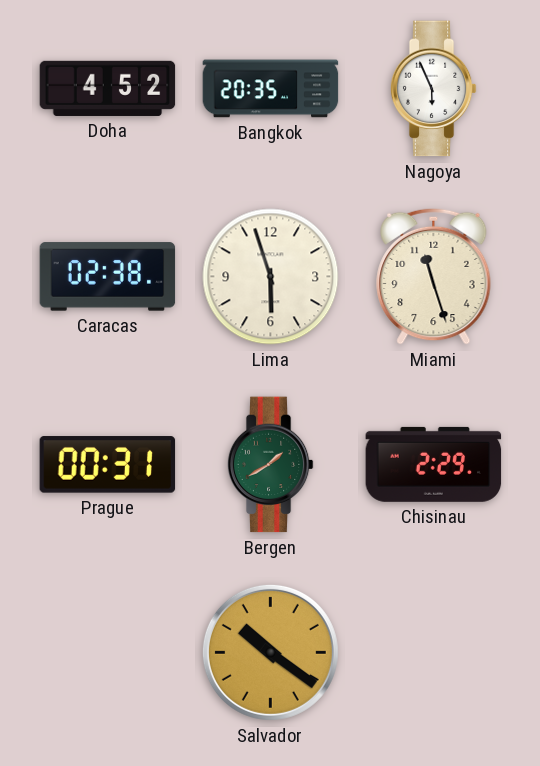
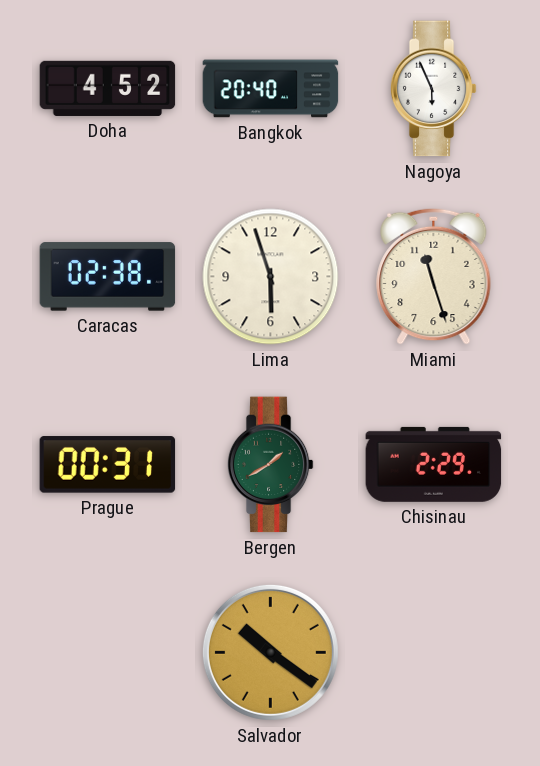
Bangkok: 20:35 -> 20:40 (271, 89)
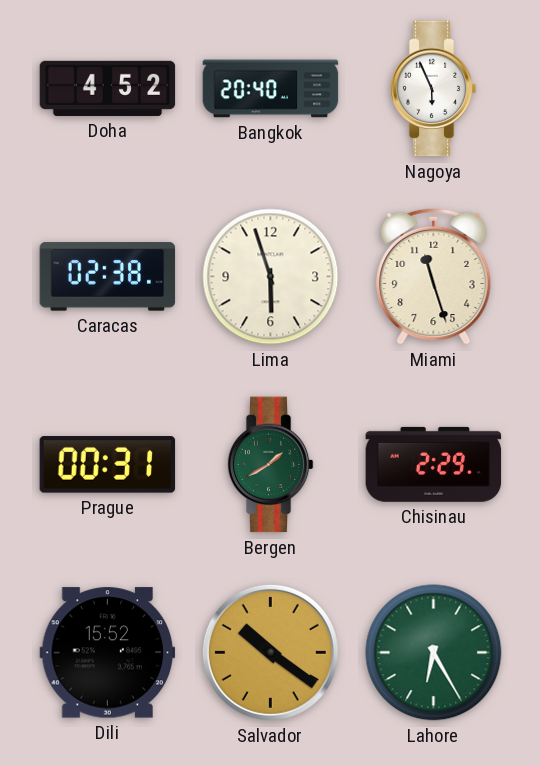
Dili: none -> 15:52 (108, 653)
Lahore: none -> 6:25 (434, 653)
